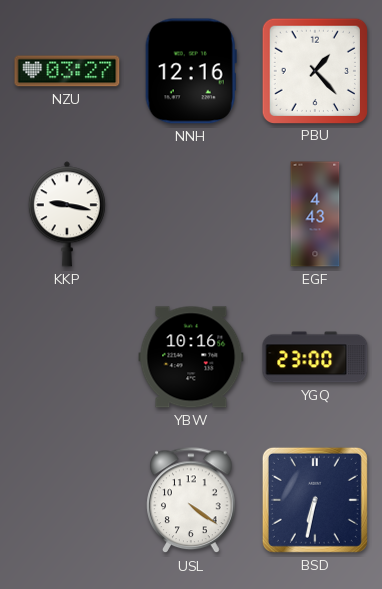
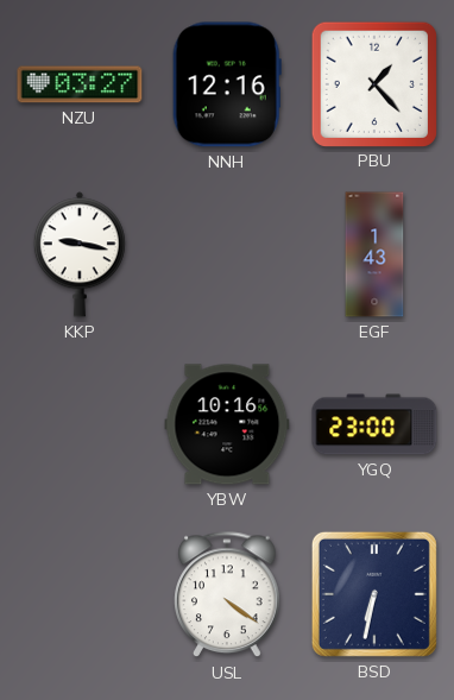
EGF: 4:43 -> 1:43 (374, 254)
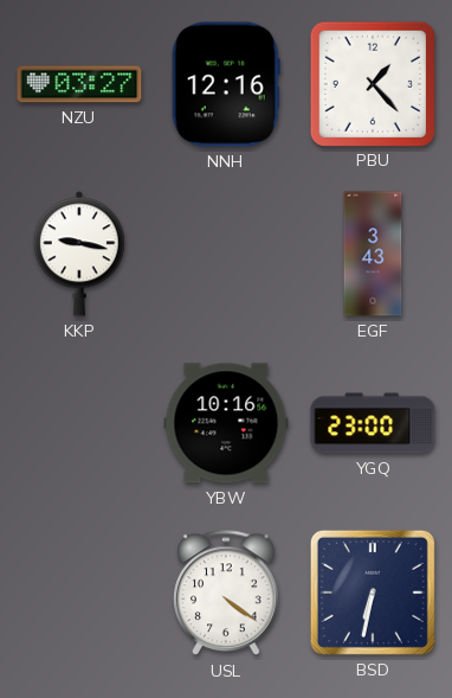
EGF: 1:43 -> 3:43 (373, 254)
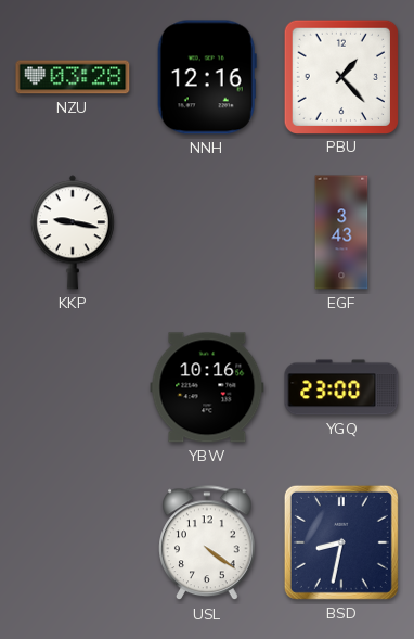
NZU: 03:27 -> 03:28 (73, 77)
BSD: 6:32 -> 8:32 (341, 542)
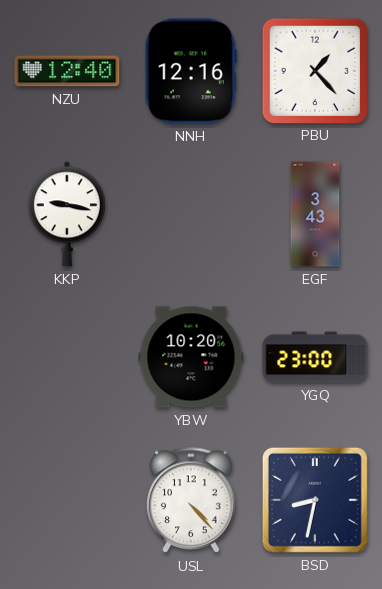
NZU: 03:28 -> 12:40 (67, 71)
YBW: 10:16 -> 10:20 (191, 357)
USL: 4:21 -> 4:23 (191, 501)
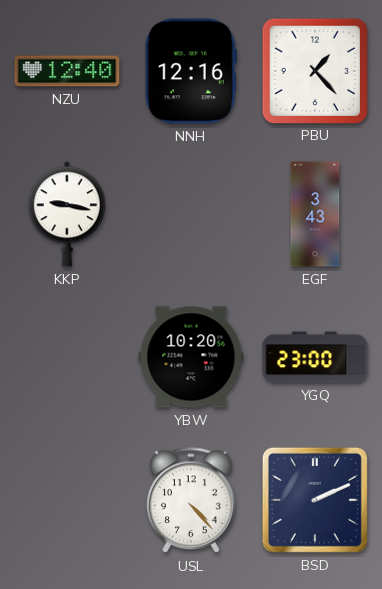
BSD: 8:32 -> 2:11 (315, 500)
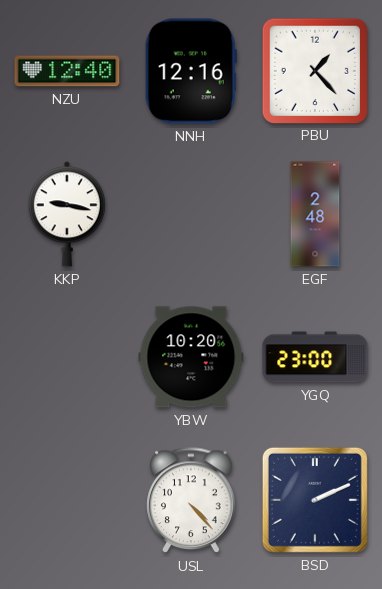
EGF: 3:43 -> 2:48 (315, 214)
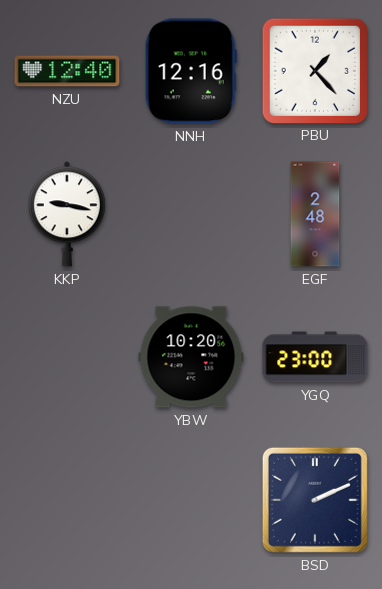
USL: 4:23 -> none (191, 501)
